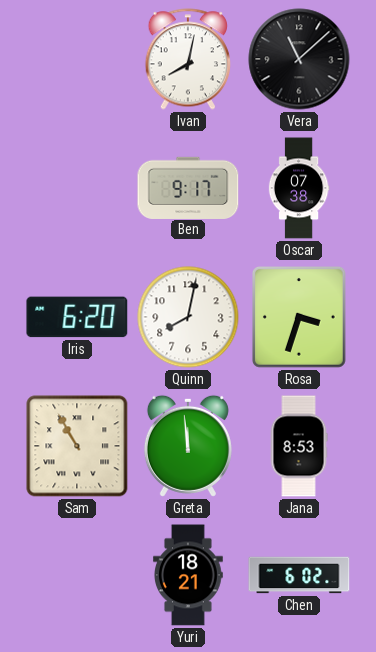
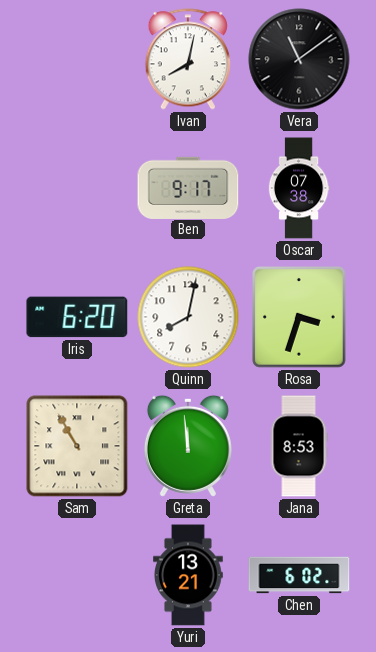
Vera: 11:08 -> 11:09 (299, 59)
Yuri: 18:21 -> 13:21 (189, 575)
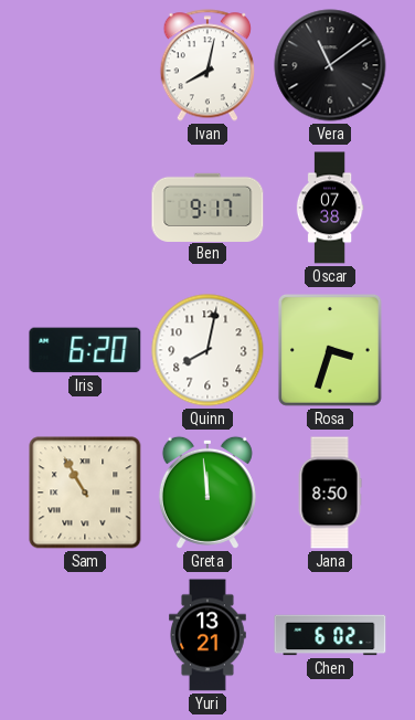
Jana: 8:53 -> 8:50 (330, 493)
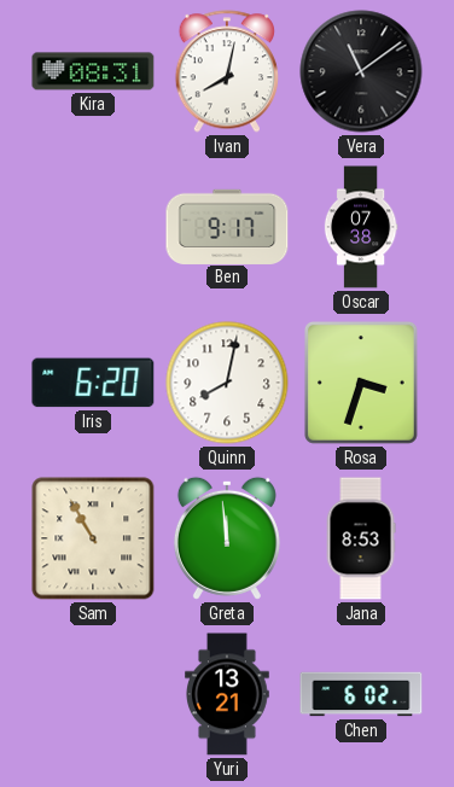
Kira: none -> 08:31 (93, 71)
Jana: 8:50 -> 8:53 (361, 538)
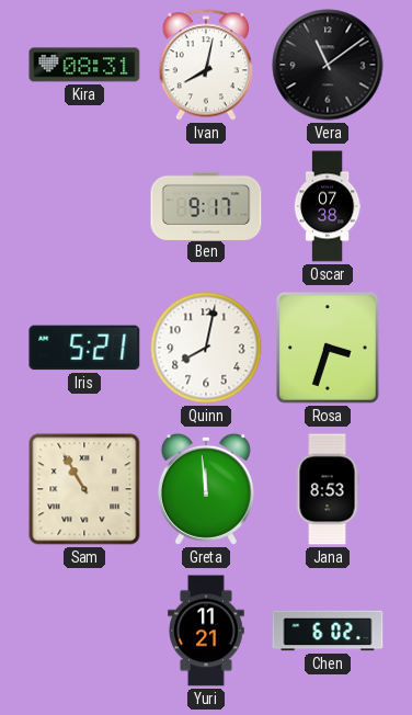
Iris: 6:20 -> 5:21 (84, 348)
Yuri: 13:21 -> 11:21 (207, 631)
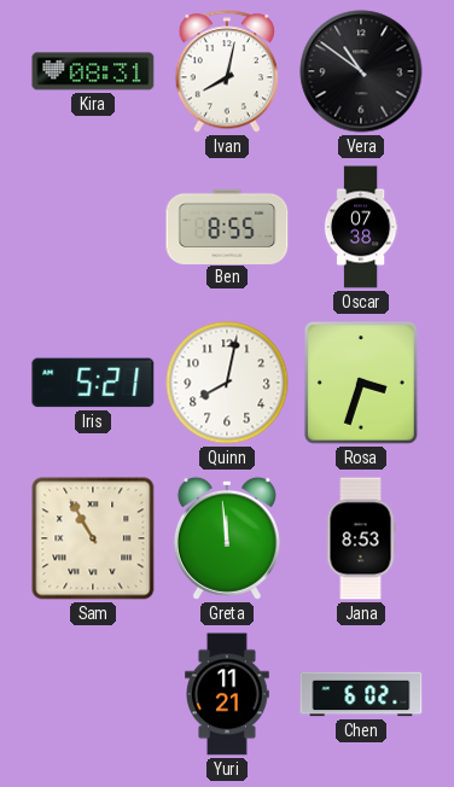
Vera: 11:09 -> 10:51 (361, 71)
Ben: 9:17 -> 8:55 (227, 226)
